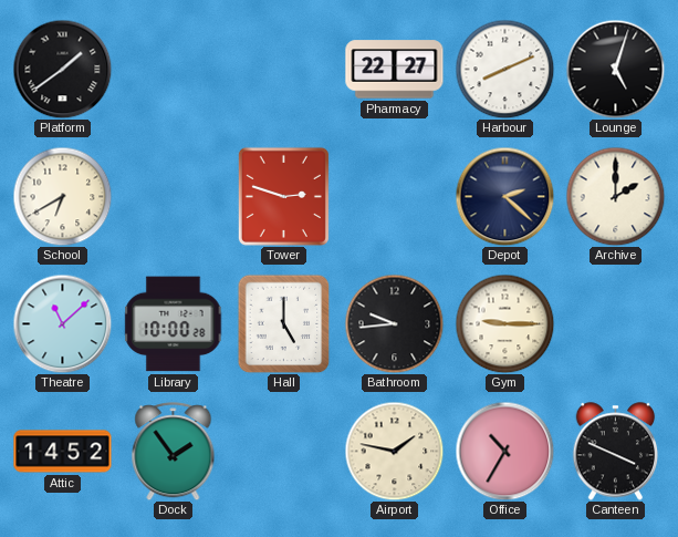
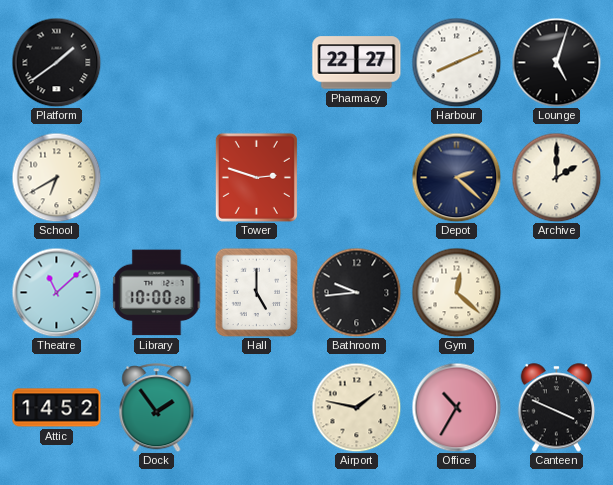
Gym: 9:15 -> 12:22 (456, 292)
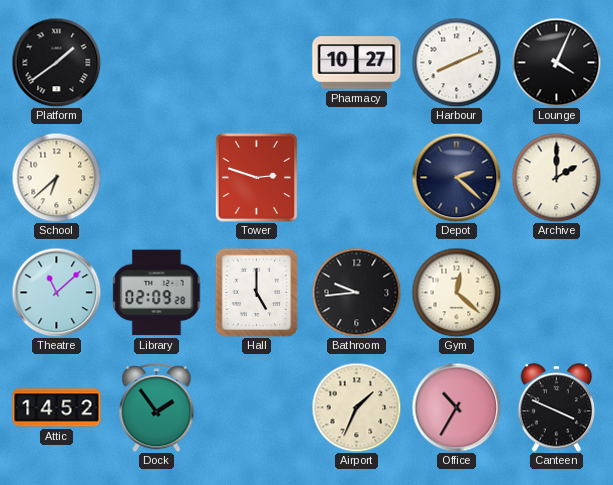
Pharmacy: 22:27 -> 10:27 (357, 63)
Lounge: 5:03 -> 4:04 (556, 62)
School: 6:40 -> 6:38 (56, 177)
Library: 10:00 -> 02:09 (157, 293)
Airport: 1:47 -> 1:34 (356, 407)
